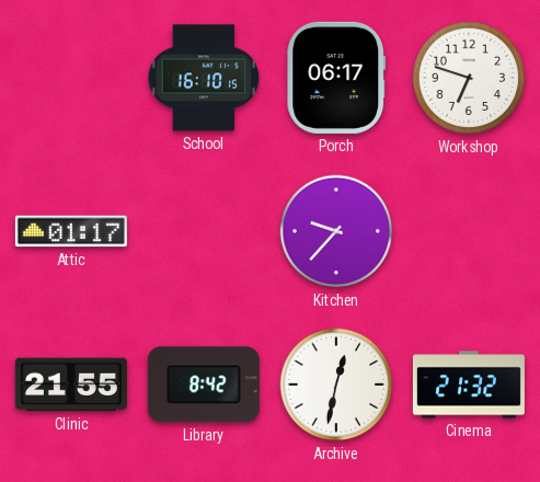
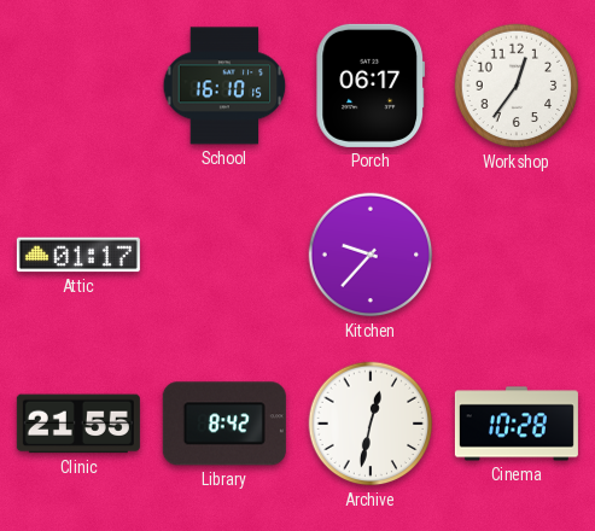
Workshop: 6:48 -> 12:36 (517, 86)
Cinema: 21:32 -> 10:28 (517, 424)
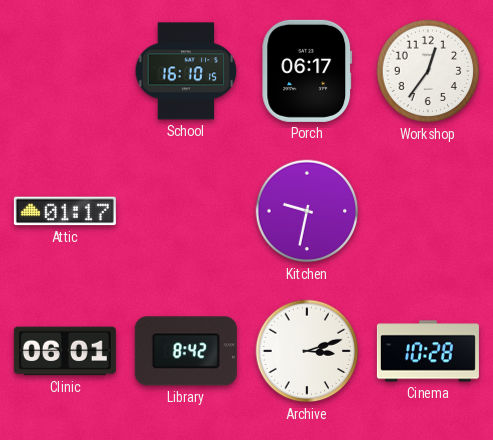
Kitchen: 9:37 -> 9:32 (307, 211)
Clinic: 21:55 -> 06:01 (65, 351)
Archive: 12:32 -> 3:12 (307, 351)
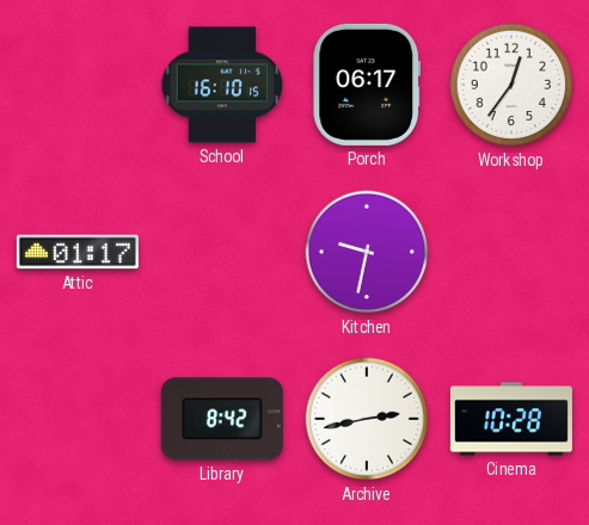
Clinic: 06:01 -> none (65, 351)
Archive: 3:12 -> 2:43 (367, 419)
